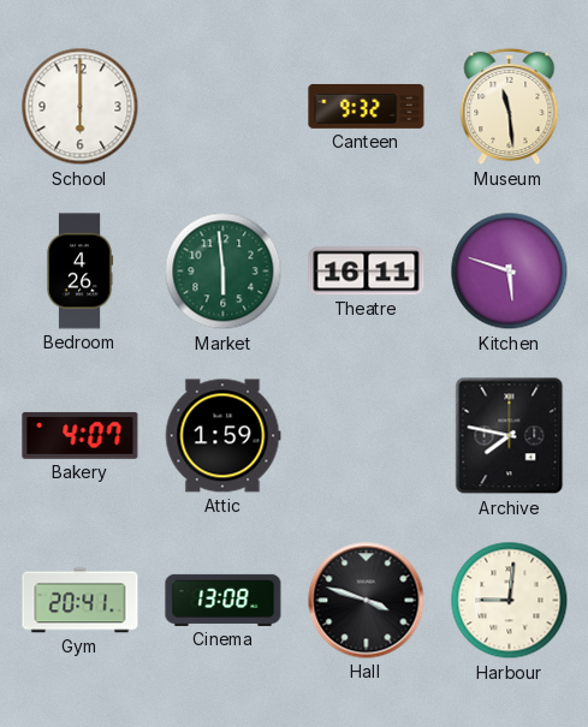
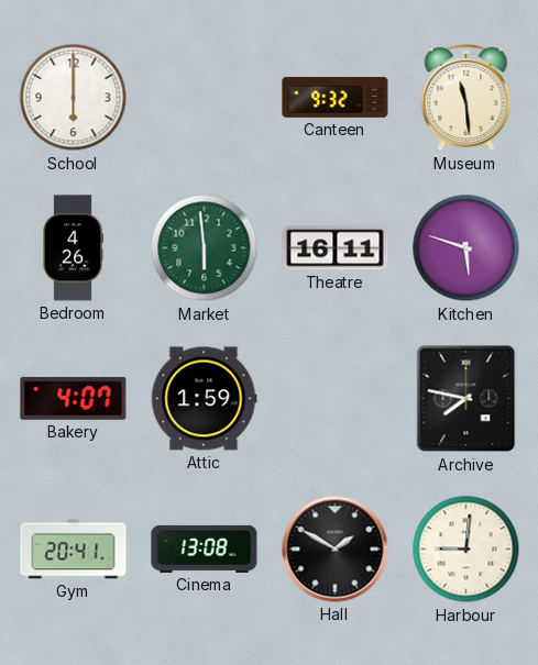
Hall: 3:48 -> 1:50 (336, 550)
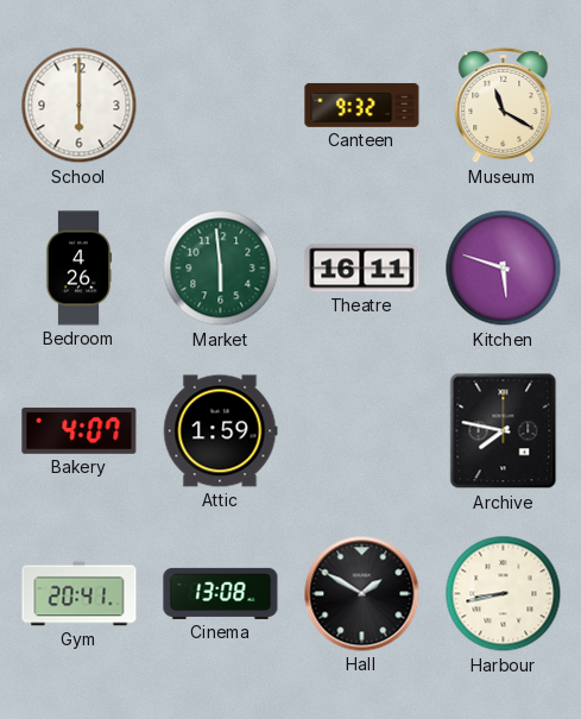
Museum: 11:29 -> 11:20 (504, 106)
Harbour: 9:01 -> 8:43 (504, 594)
